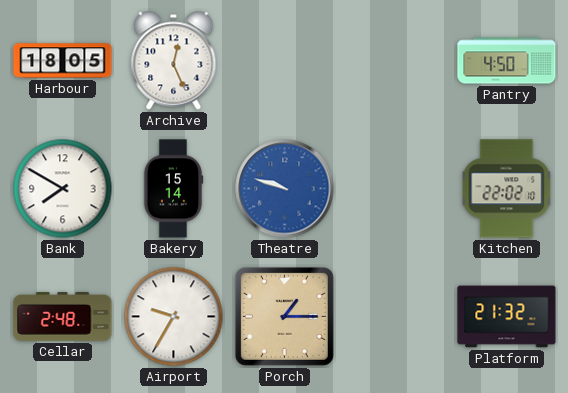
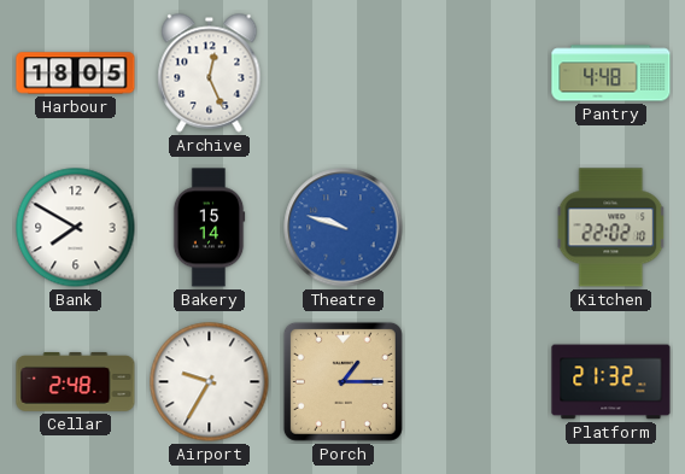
Pantry: 4:50 -> 4:48 (611, 74)
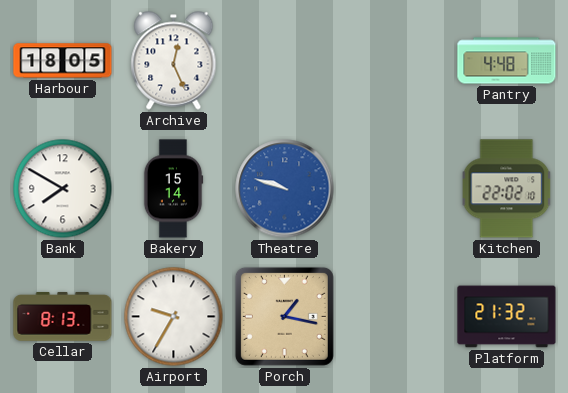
Cellar: 2:48 -> 8:13 (63, 316)
Porch: 1:15 -> 1:17 (284, 316)
